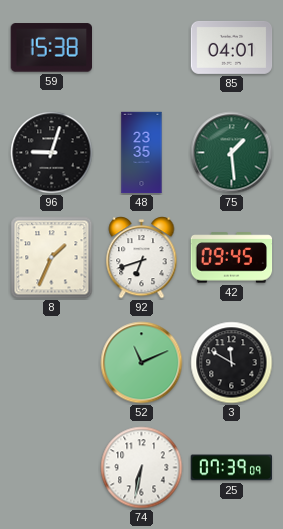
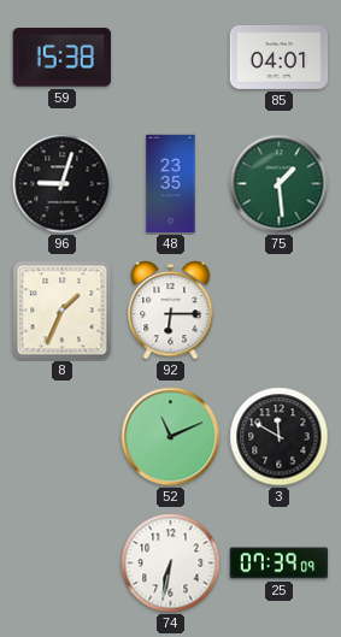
92: 6:42 -> 6:15 (171, 311)
42: 09:45 -> none (232, 258)
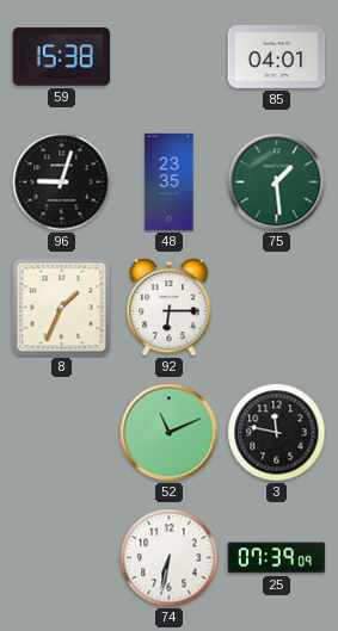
3: 11:50 -> 11:47 (277, 433)
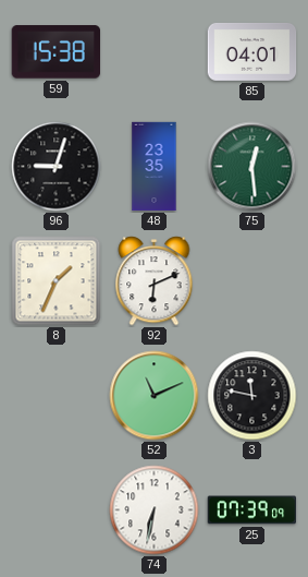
75: 1:29 -> 12:29 (252, 167)
92: 6:15 -> 6:11 (155, 281)
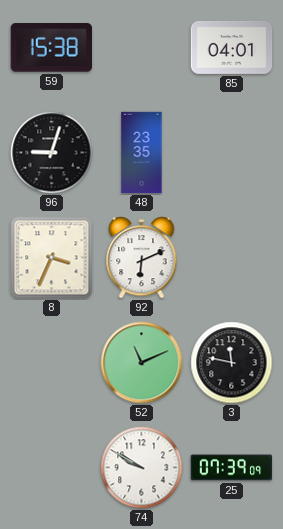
75: 12:29 -> none (252, 167)
8: 1:34 -> 3:34 (52, 258)
74: 6:32 -> 9:50 (142, 468)
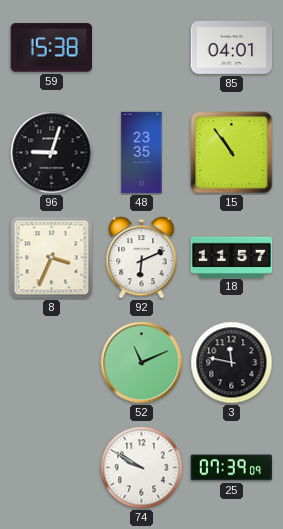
15: none -> 10:54 (232, 153)
18: none -> 11:57 (232, 257)
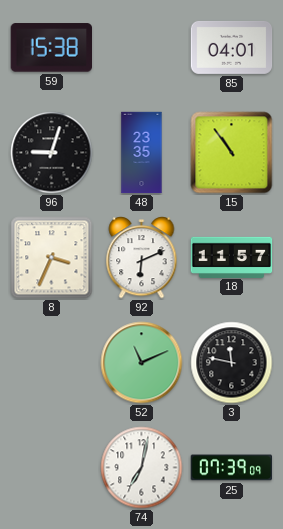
74: 9:50 -> 7:02 (142, 468)
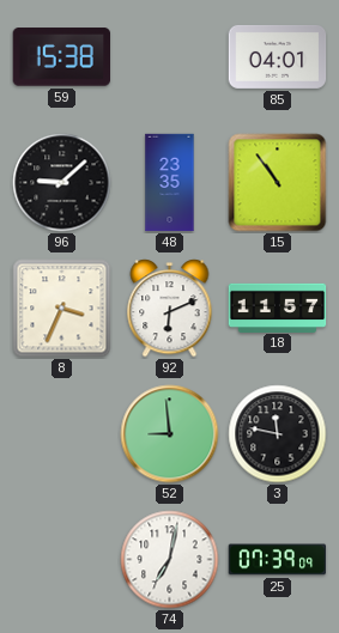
96: 9:03 -> 9:08 (62, 183)
52: 11:11 -> 8:59 (170, 434)
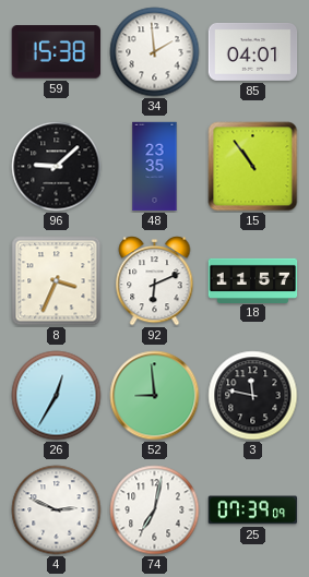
34: none -> 1:59 (155, 52)
26: none -> 12:35 (57, 396)
4: none -> 2:49 (57, 510)
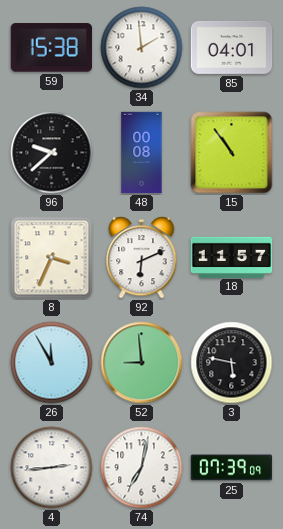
96: 9:08 -> 9:38 (52, 153)
48: 23:35 -> 00:08 (142, 153)
26: 12:35 -> 11:55 (52, 363)
3: 11:47 -> 5:47 (232, 363)
4: 2:49 -> 2:44 (52, 468)
